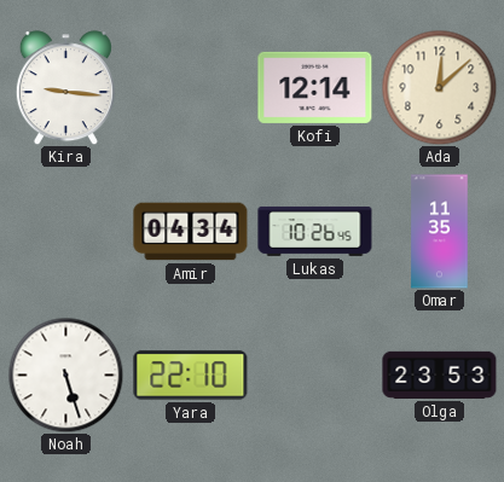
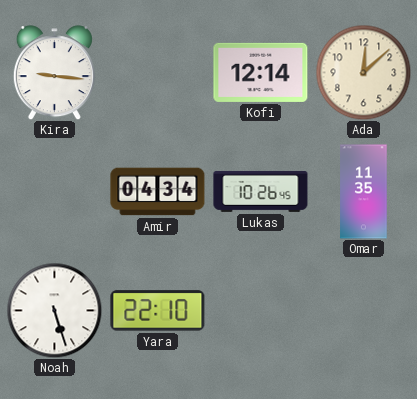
Olga: 23:53 -> none (440, 374)
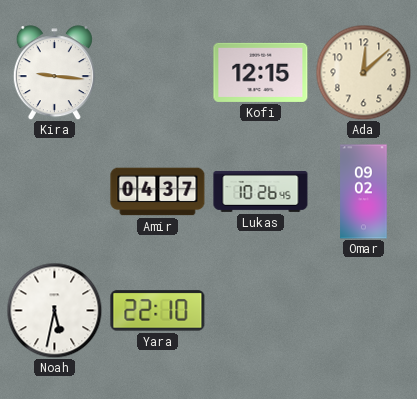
Kofi: 12:14 -> 12:15 (261, 72)
Amir: 04:34 -> 04:37 (158, 192)
Omar: 11:35 -> 09:02 (364, 192)
Noah: 5:27 -> 5:32 (54, 310)
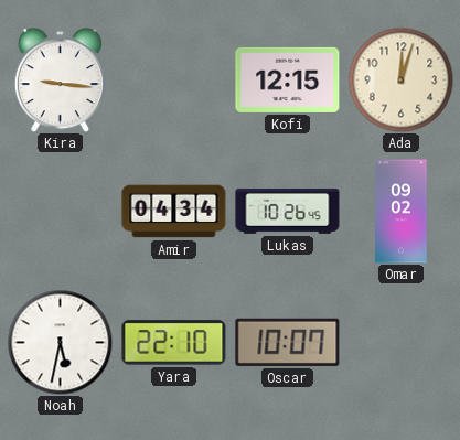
Ada: 12:08 -> 12:03 (400, 79)
Amir: 04:37 -> 04:34 (174, 212)
Oscar: none -> 10:07 (288, 342)
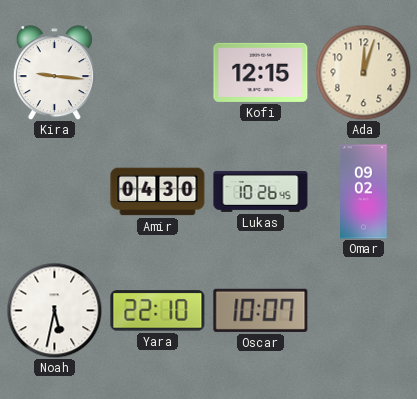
Amir: 04:34 -> 04:30 (158, 192)
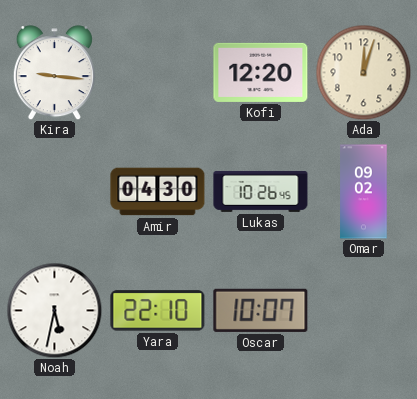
Kofi: 12:15 -> 12:20 (261, 72)
